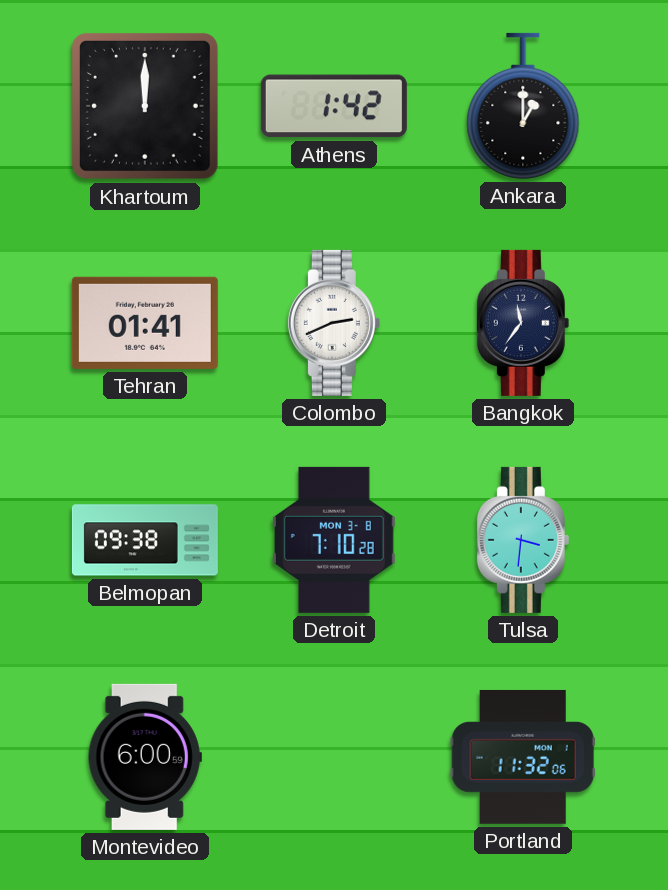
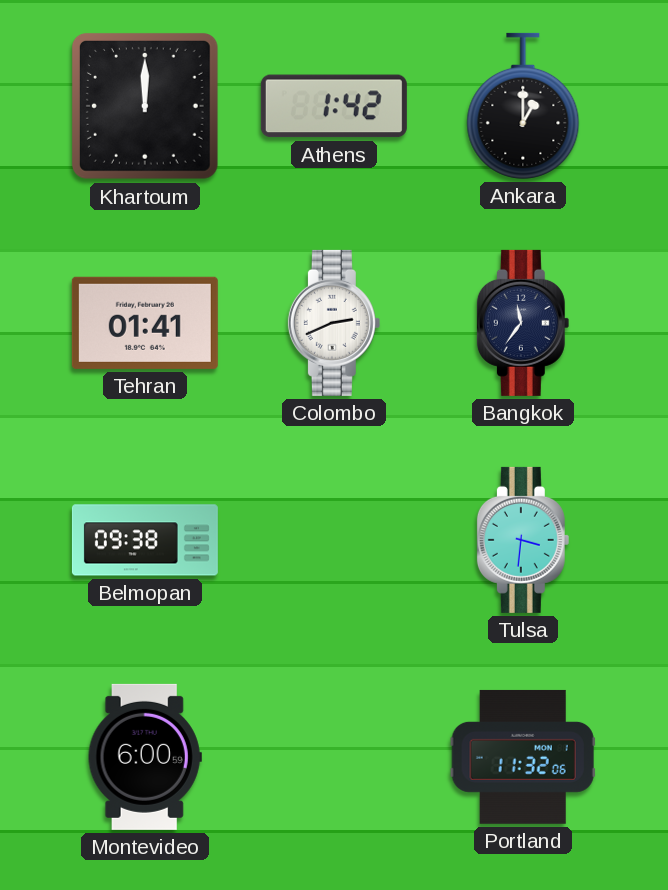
Detroit: 7:10 -> none (334, 540)
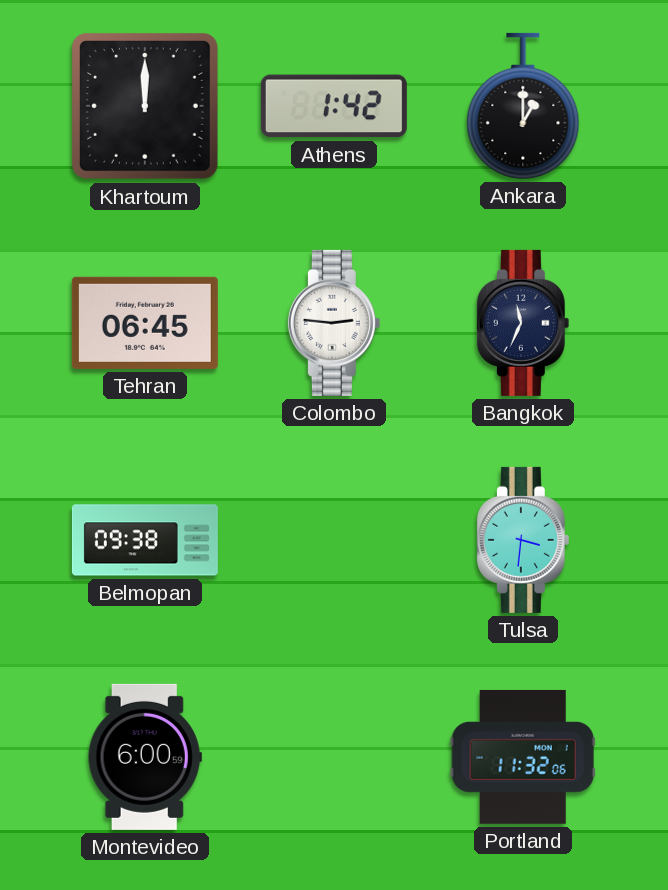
Tehran: 01:41 -> 06:45 (145, 323)
Colombo: 2:41 -> 2:46 (334, 323)
Bangkok: 11:36 -> 11:34 (523, 323)
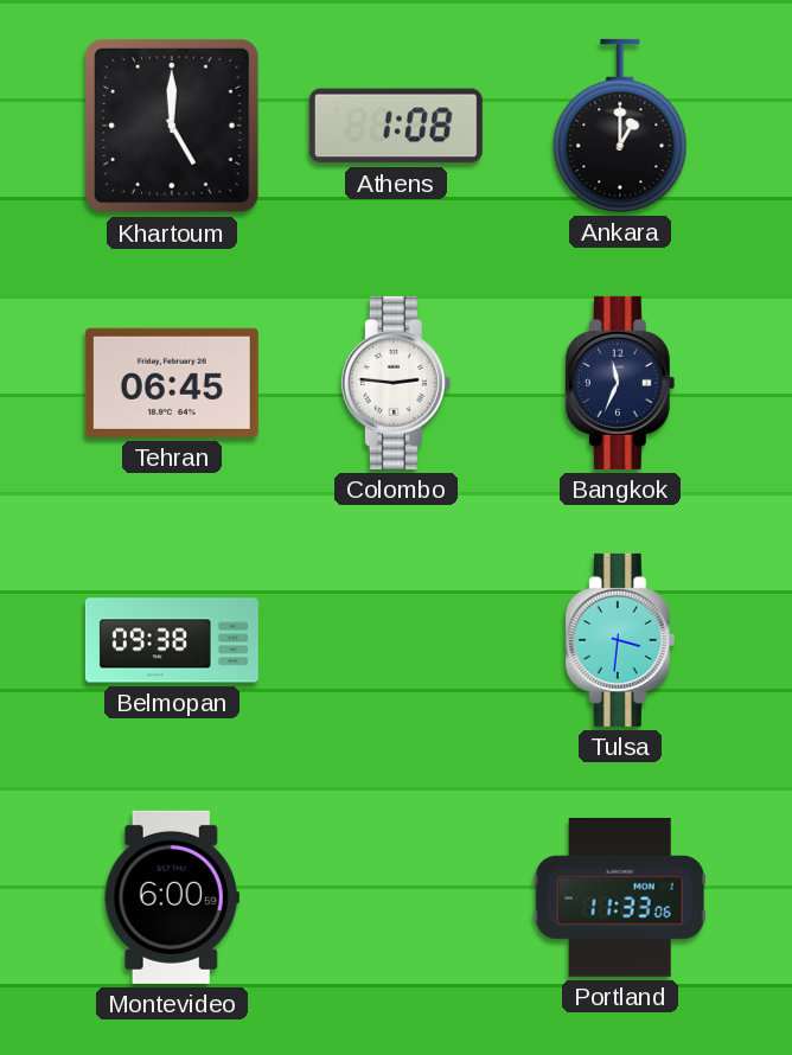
Khartoum: 12:00 -> 5:00 (172, 126)
Athens: 1:42 -> 1:08 (396, 126)
Portland: 11:32 -> 11:33 (620, 897)
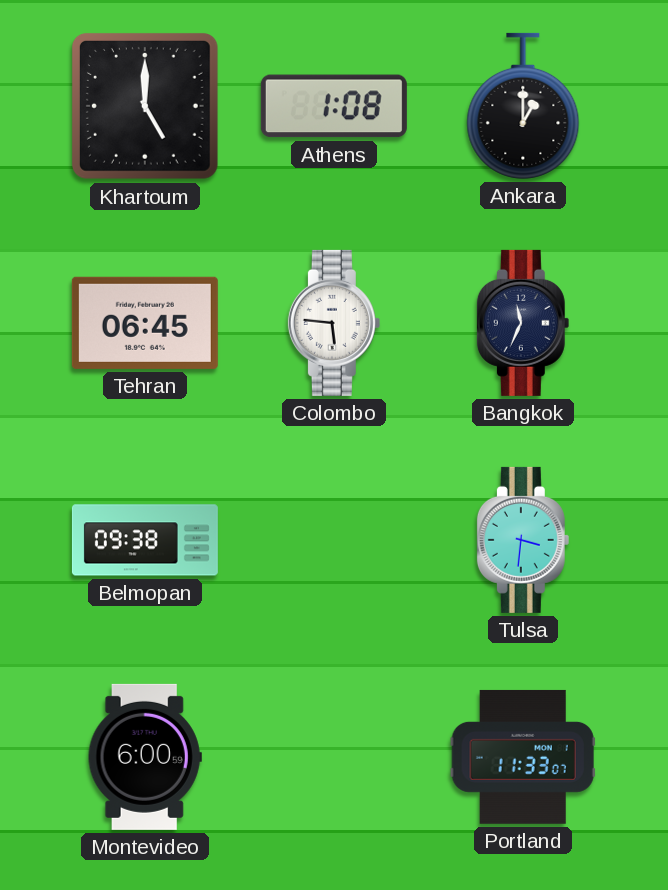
Colombo: 2:46 -> 5:46 (334, 323)
Portland: 11:33:06 -> 11:33:07 (523, 757)
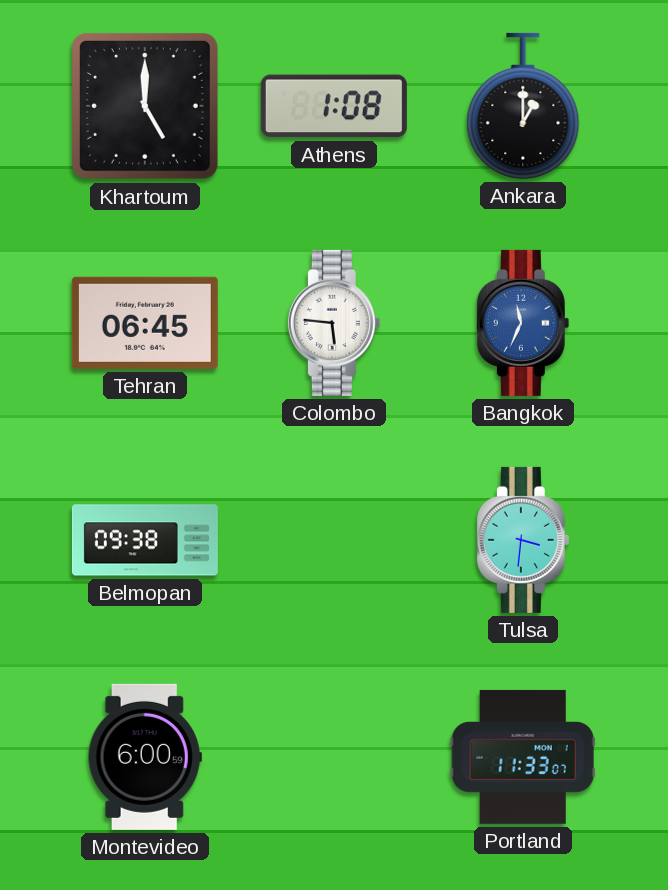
Bangkok dial: navy -> blue (523, 323)
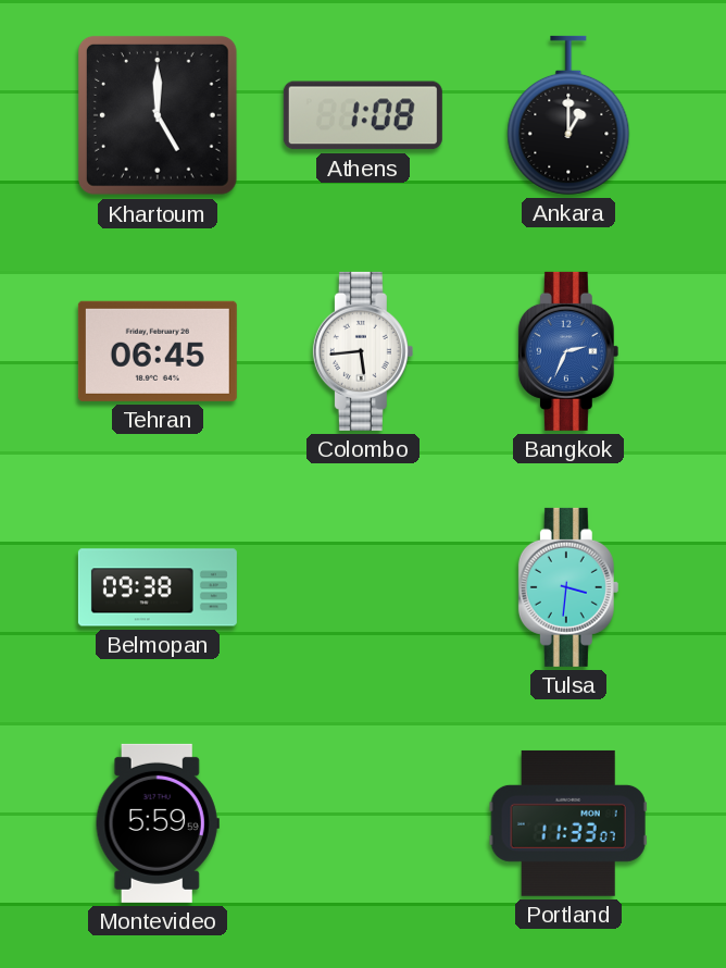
Colombo: 5:46 -> 5:44 (363, 351)
Bangkok: 11:34 -> 2:34 (568, 351)
Montevideo: 6:00 -> 5:59 (158, 823)
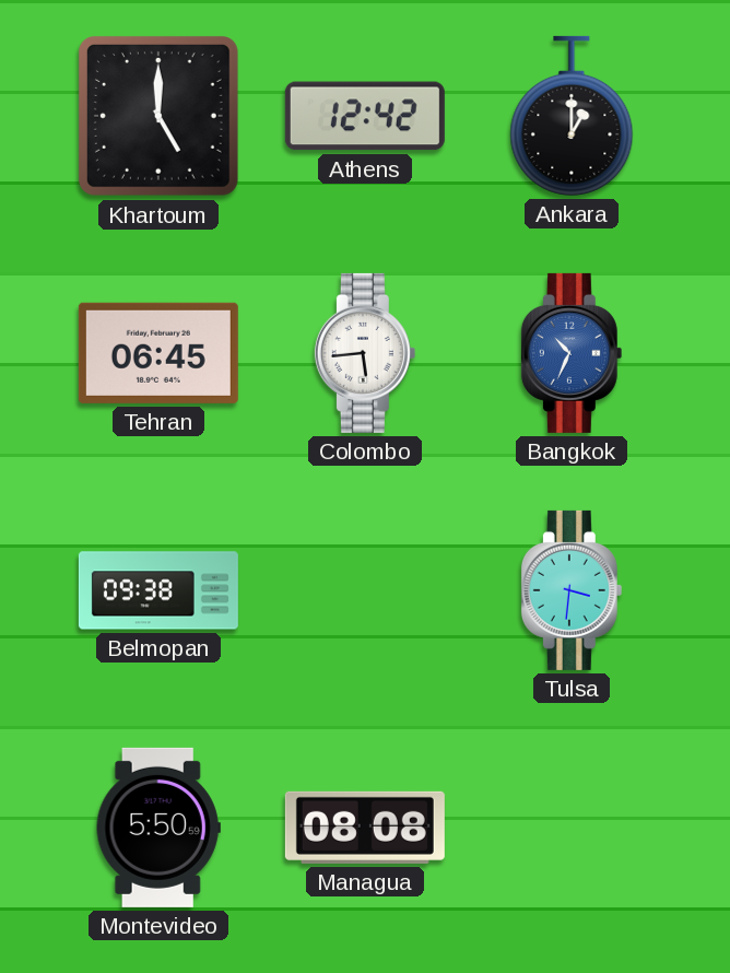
Athens: 1:08 -> 12:42 (365, 116)
Bangkok: 2:34 -> 10:34 (572, 353)
Montevideo: 5:59 -> 5:50 (158, 828)
Managua: none -> 08:08 (365, 828)
Portland: 11:33 -> none (568, 823)
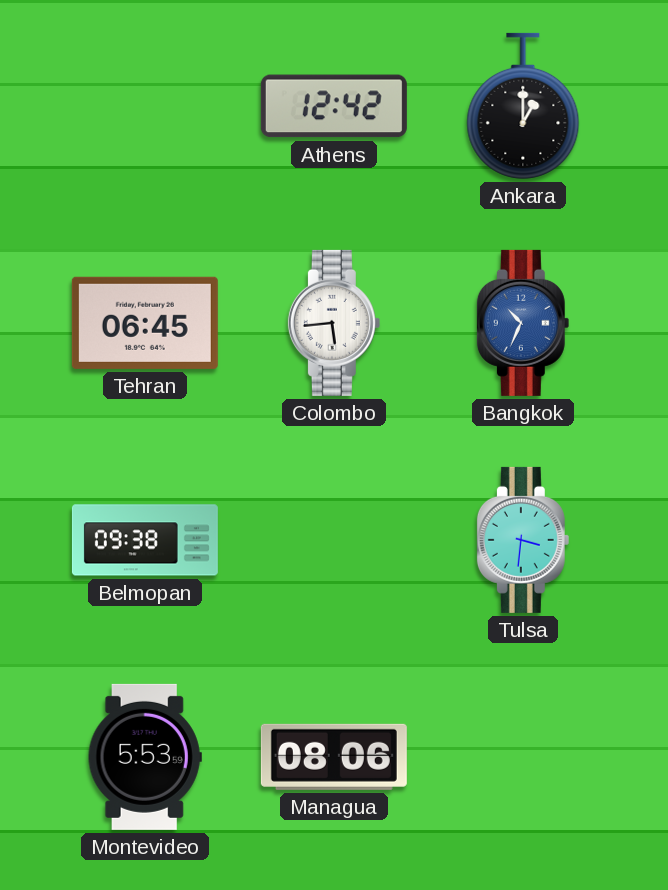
Khartoum: 5:00 -> none (158, 116)
Montevideo: 5:50 -> 5:53 (145, 757)
Managua: 08:08 -> 08:06 (334, 757)
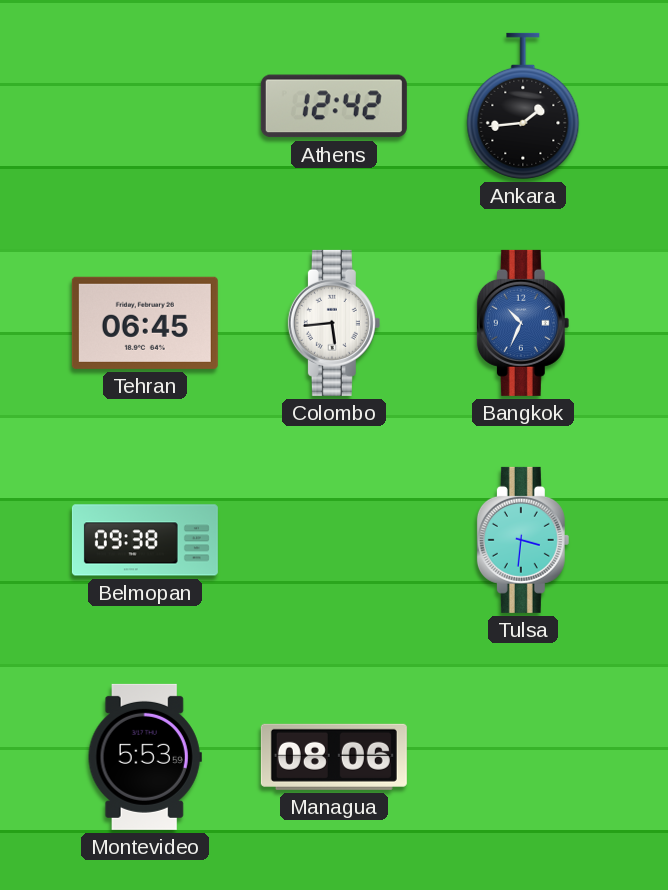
Ankara: 1:00 -> 1:44 (523, 106)
